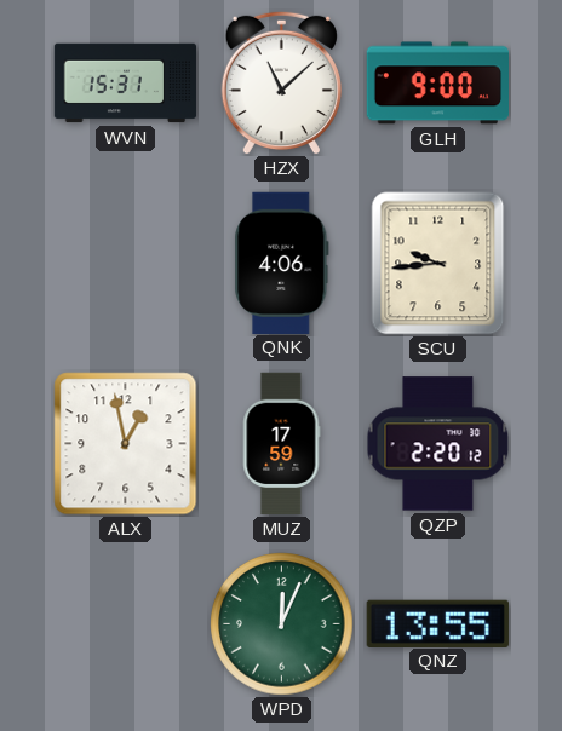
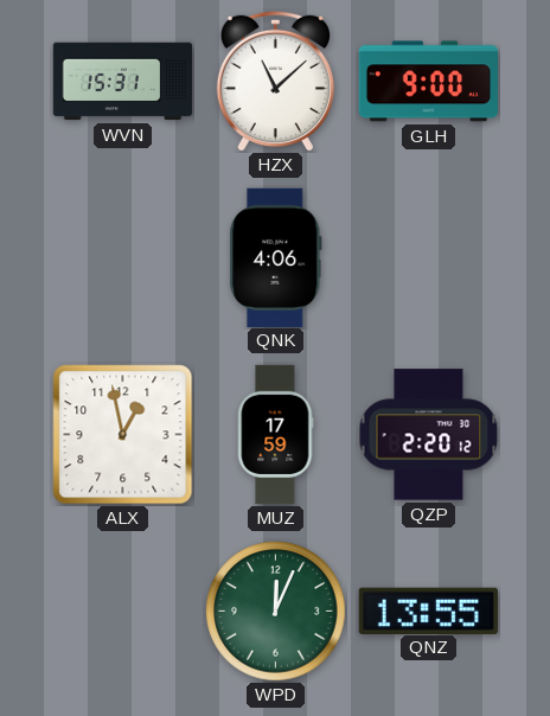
SCU: 9:44 -> none (438, 264)
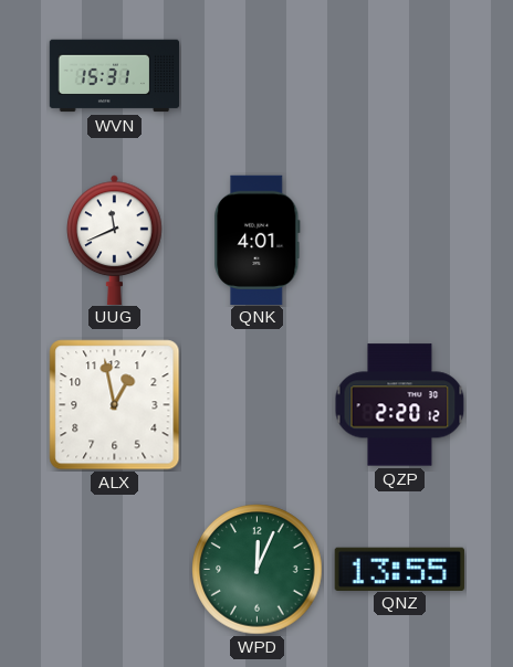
HZX: 11:08 -> none (275, 81)
GLH: 9:00 -> none (428, 82)
UUG: none -> 11:41 (115, 240)
QNK: 4:06 -> 4:01 (258, 240)
MUZ: 17:59 -> none (275, 435)
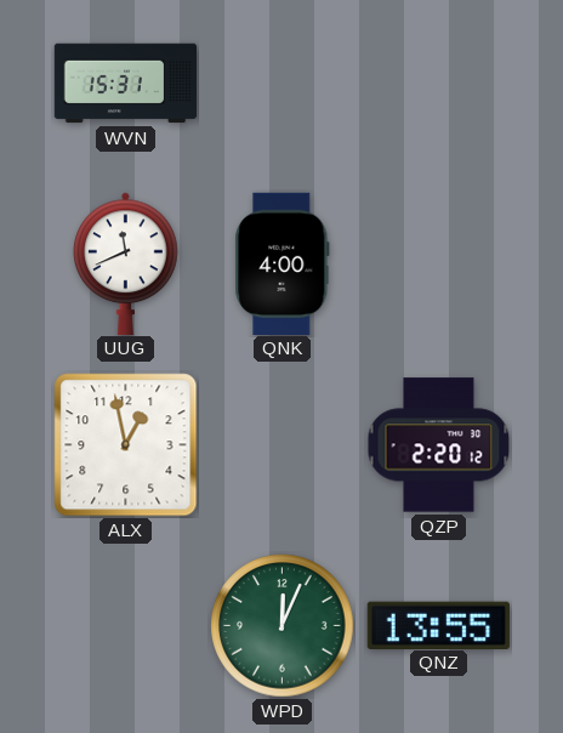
QNK: 4:01 -> 4:00 (283, 263)
